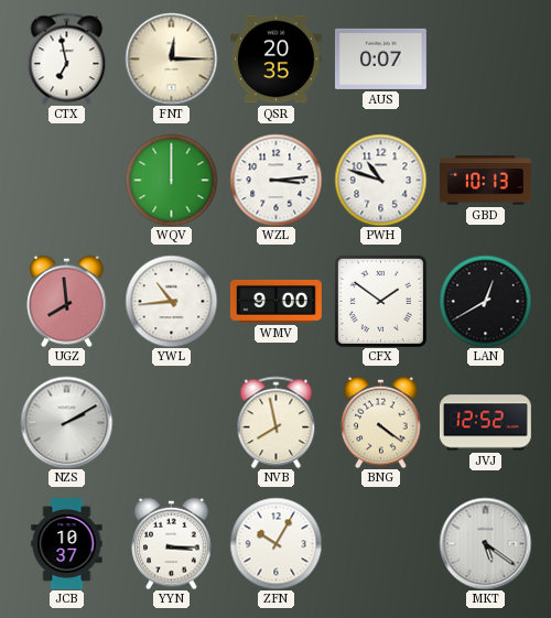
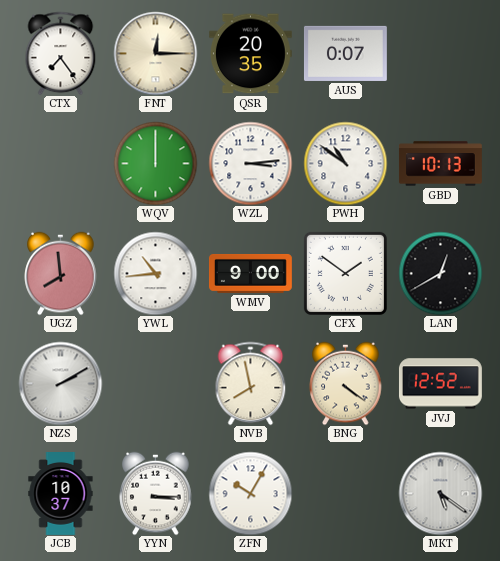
CTX: 6:58 -> 7:24 (61, 53)
PWH: 10:48 -> 10:51 (345, 163)
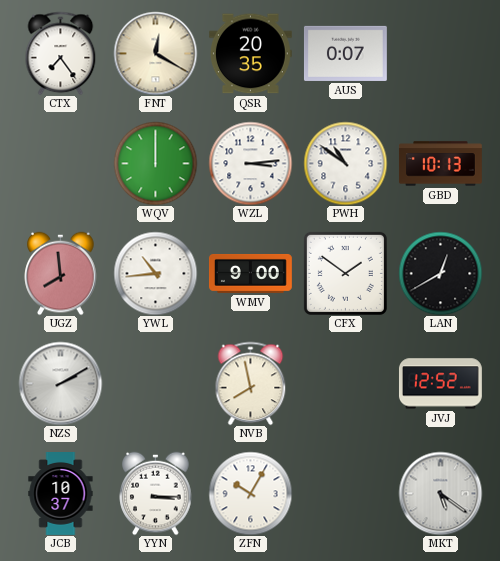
FNT: 12:15 -> 12:20 (155, 53)
BNG: 4:21 -> none (346, 383)
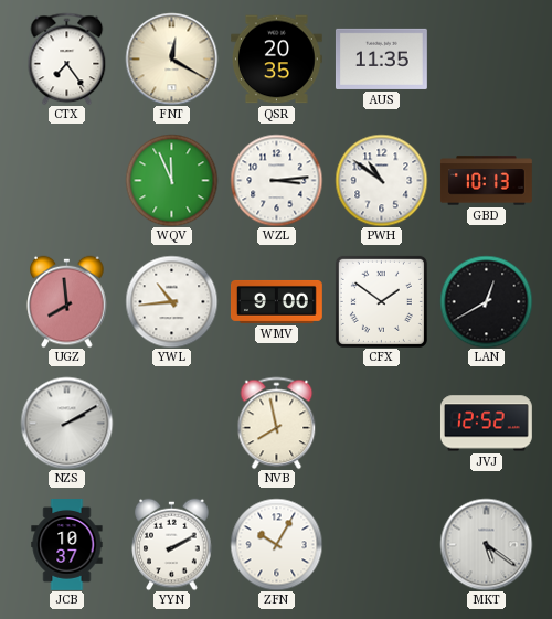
AUS: 0:07 -> 11:35 (381, 58)
WQV: 12:00 -> 11:56 (171, 180)
YYN: 3:15 -> 2:10 (172, 544)
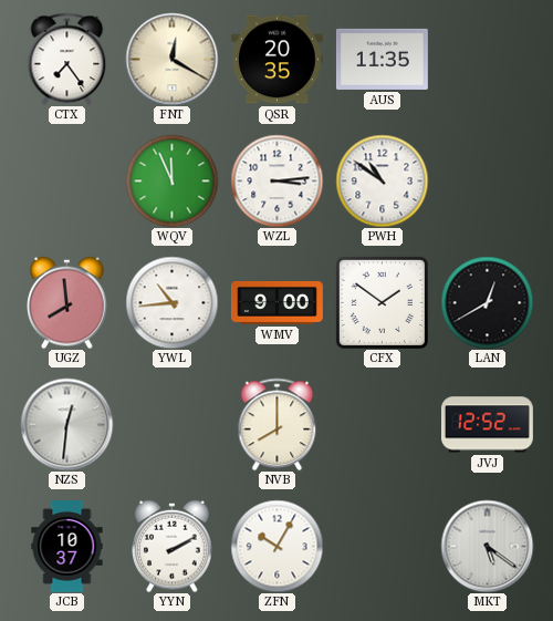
GBD: 10:13 -> none (486, 181)
NZS: 2:10 -> 12:31 (66, 424)
NVB: 7:58 -> 8:00 (278, 424)
